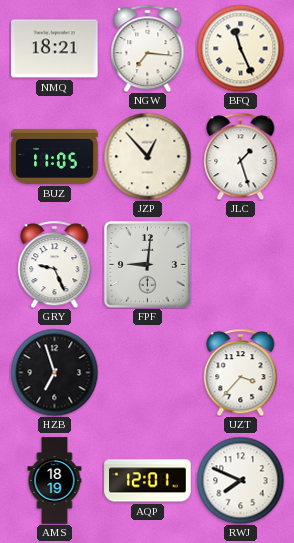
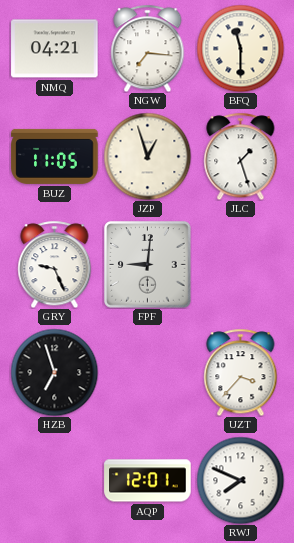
NMQ: 18:21 -> 04:21 (55, 49)
BFQ: 11:26 -> 11:30 (240, 48)
JZP: 12:53 -> 12:57 (147, 156)
AMS: 18:19 -> none (55, 481)
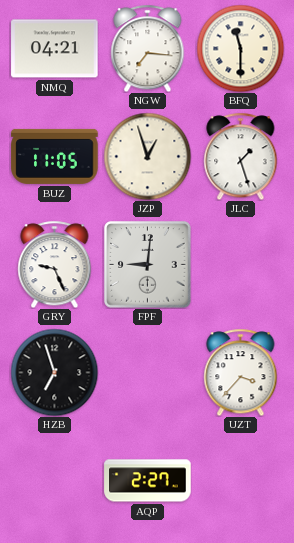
AQP: 12:01 -> 2:27 (148, 481)
RWJ: 7:49 -> none (240, 480)
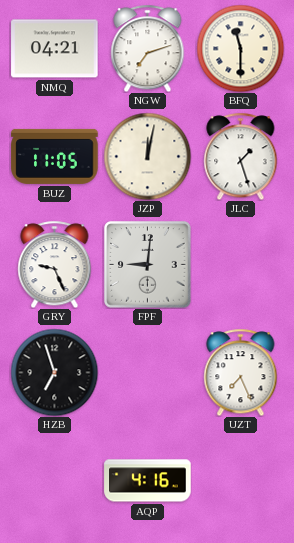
NGW: 7:16 -> 7:12 (148, 48)
JZP: 12:57 -> 12:02 (147, 156)
UZT: 3:37 -> 7:26 (241, 372)
AQP: 2:27 -> 4:16 (148, 481)
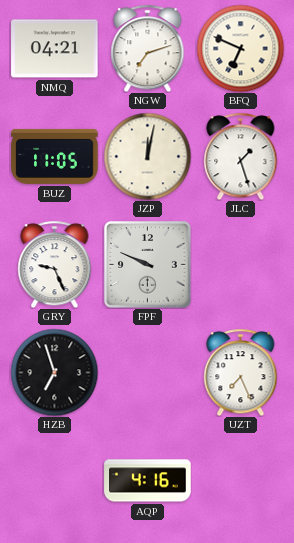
BFQ: 11:30 -> 6:49 (240, 48)
FPF: 9:01 -> 9:49 (148, 265)
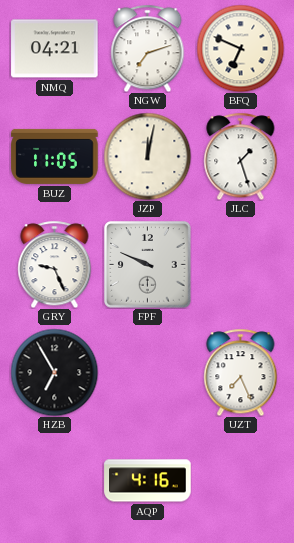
HZB: 6:57 -> 6:55 (54, 372)
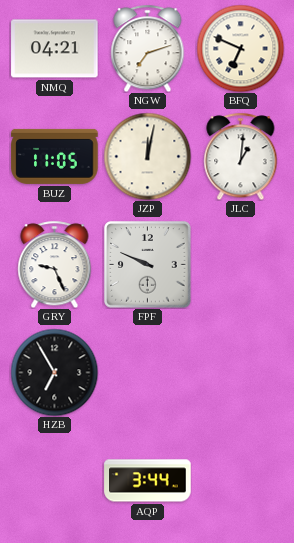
JLC: 1:27 -> 1:01 (241, 156)
UZT: 7:26 -> none (241, 372)
AQP: 4:16 -> 3:44 (148, 481)
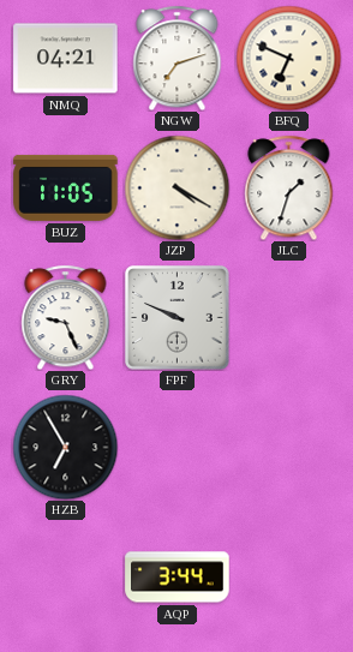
JZP: 12:02 -> 4:20 (176, 187)
JLC: 1:01 -> 1:33 (289, 187)
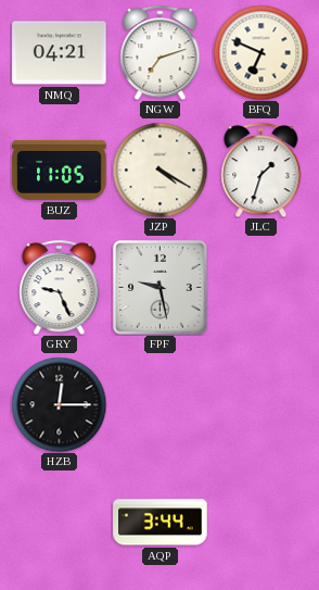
FPF: 9:49 -> 9:28 (161, 288)
HZB: 6:55 -> 12:15 (59, 404)
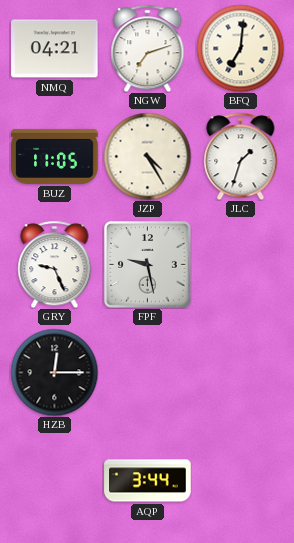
BFQ: 6:49 -> 7:01 (240, 48)
JZP: 4:20 -> 4:25 (147, 156)
